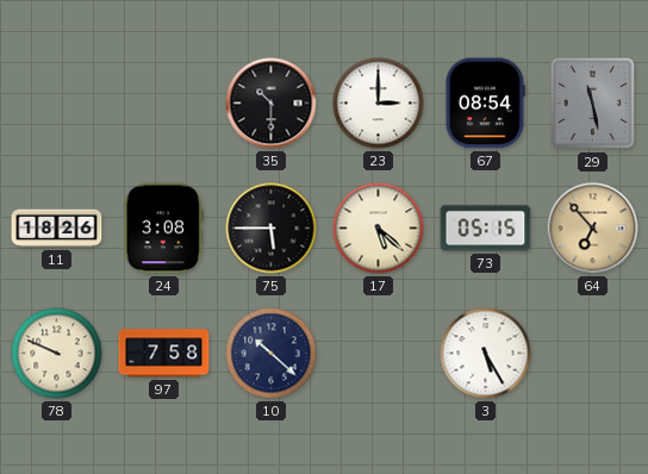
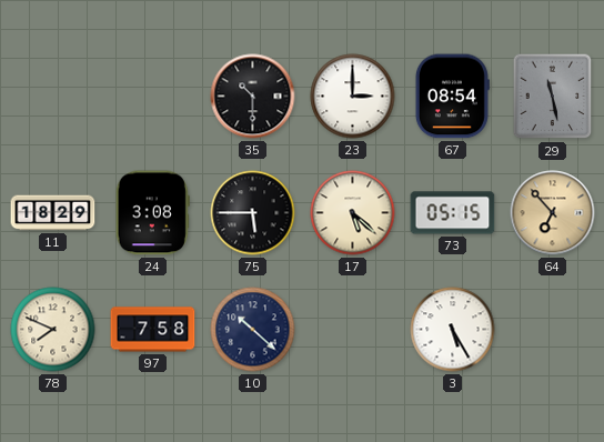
11: 18:26 -> 18:29 (53, 213)
78: 9:49 -> 7:49 (53, 330)
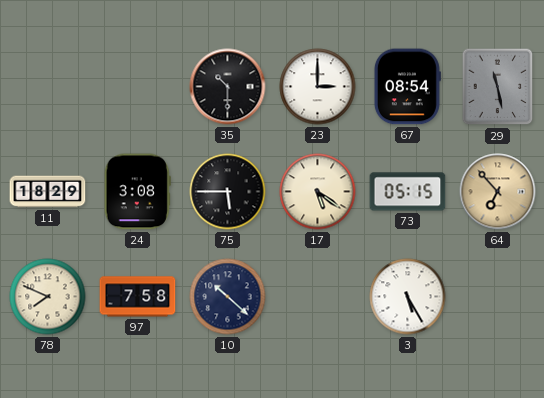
17: 5:22 -> 5:21 (318, 192)
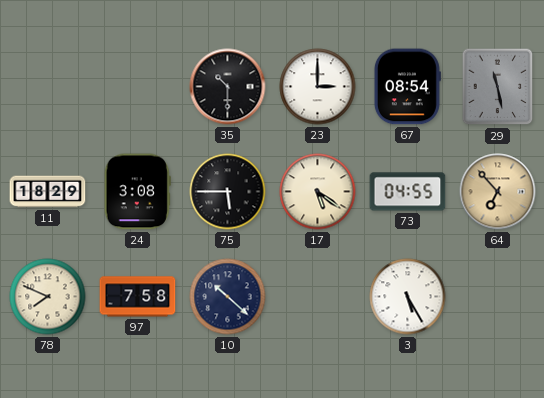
73: 05:15 -> 04:55 (408, 192)
